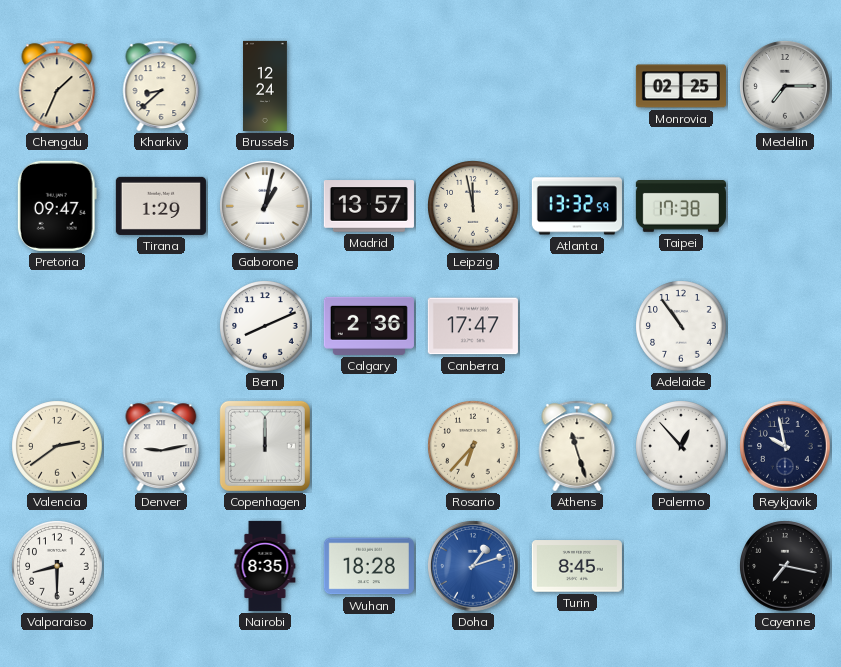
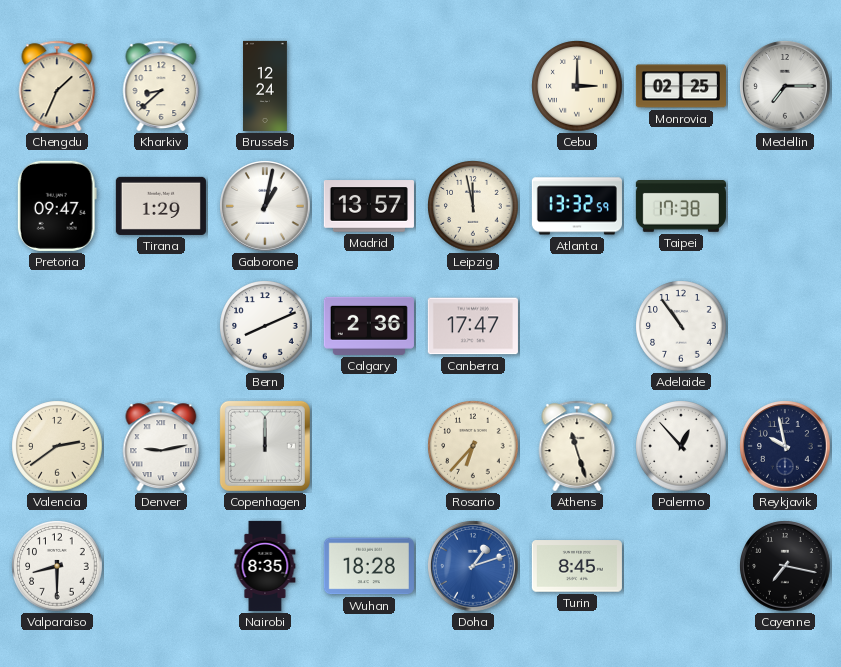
Cebu: none -> 3:00 (577, 86)
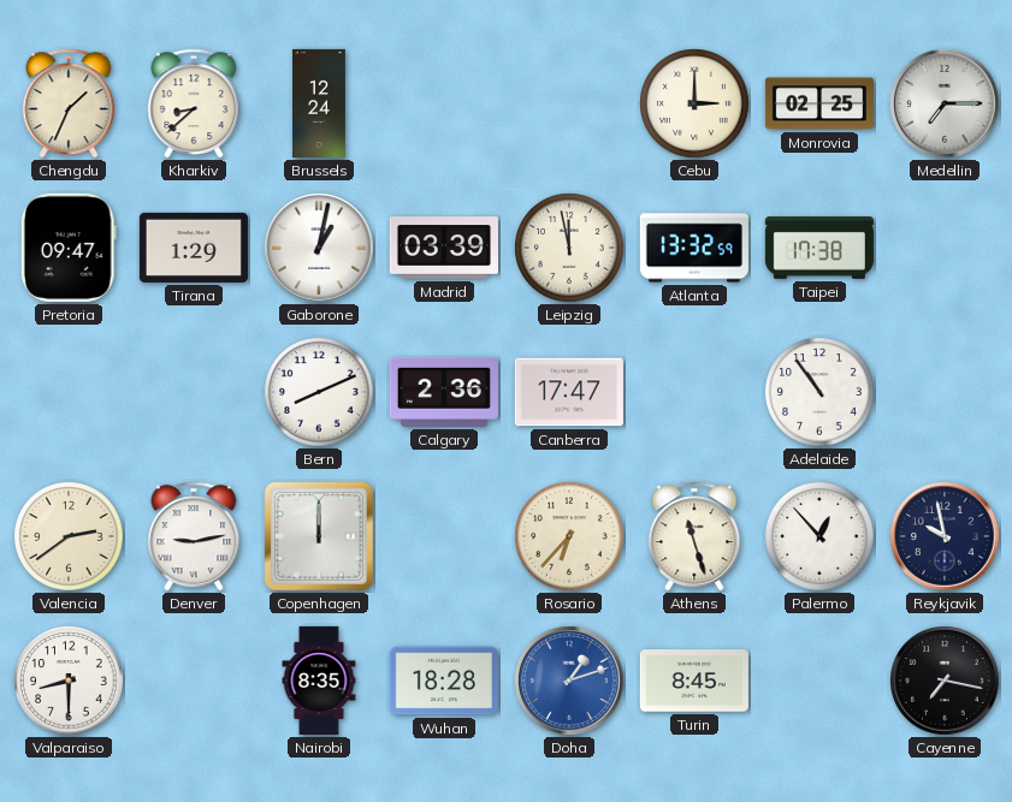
Madrid: 13:57 -> 03:39 (444, 248)
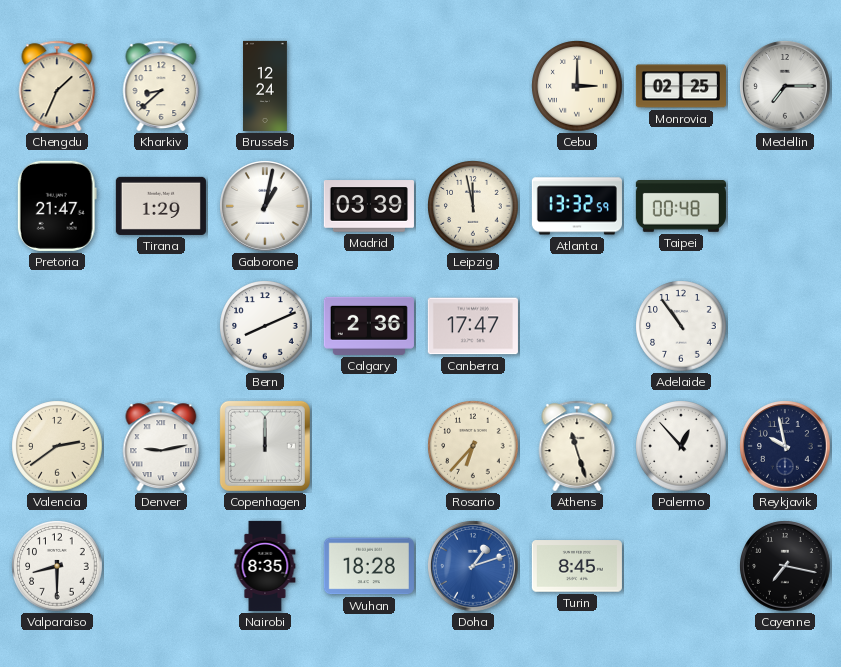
Pretoria: 09:47 -> 21:47 (57, 206)
Taipei: 17:38 -> 00:48 (681, 207)
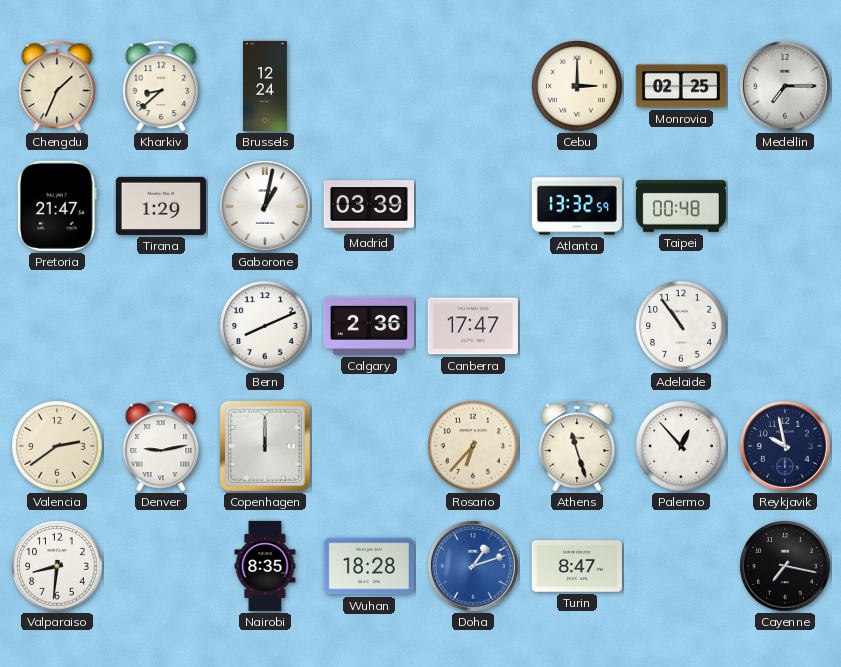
Leipzig: 11:58 -> none (473, 206)
Valparaiso: 8:30 -> 8:31 (57, 566)
Turin: 8:45 -> 8:47 (577, 566)
